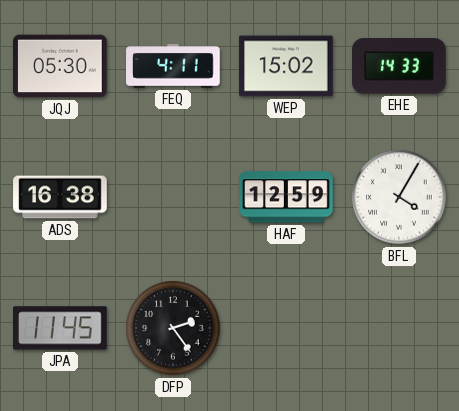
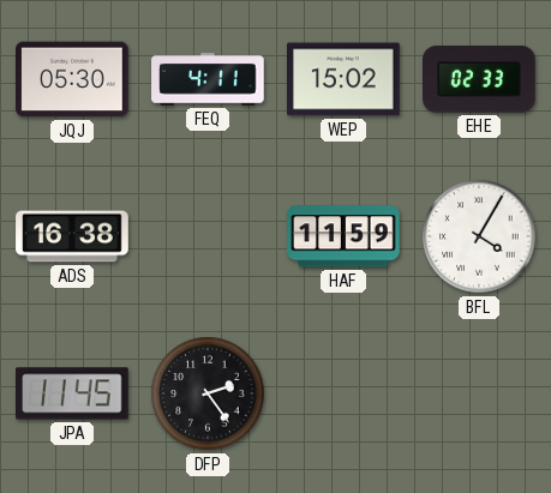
EHE: 14:33 -> 02:33 (479, 79)
HAF: 12:59 -> 11:59 (343, 236)
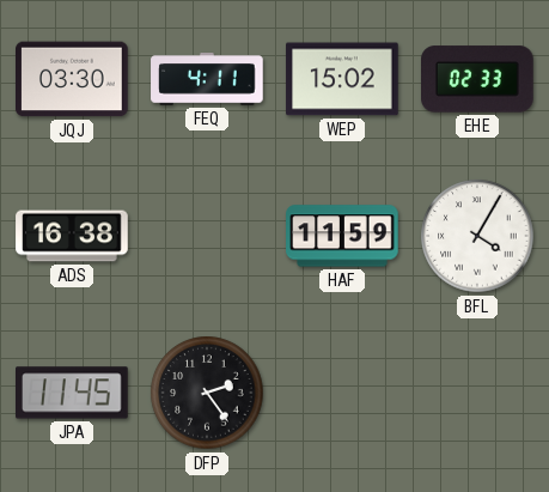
JQJ: 05:30 -> 03:30 (73, 79)
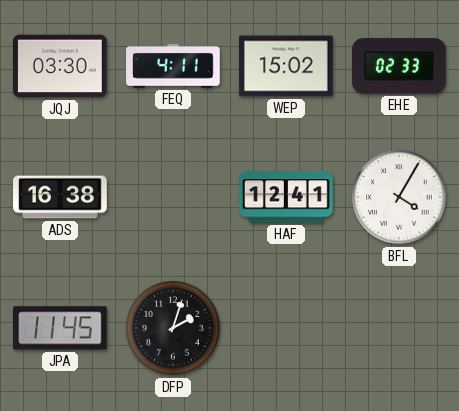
HAF: 11:59 -> 12:41 (286, 197)
DFP: 2:24 -> 2:03 (173, 328)
